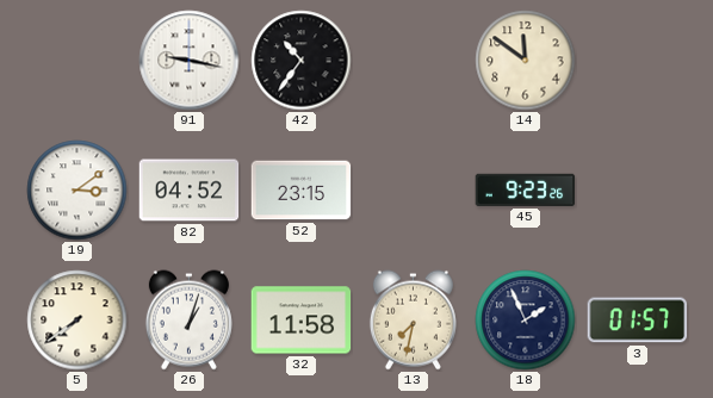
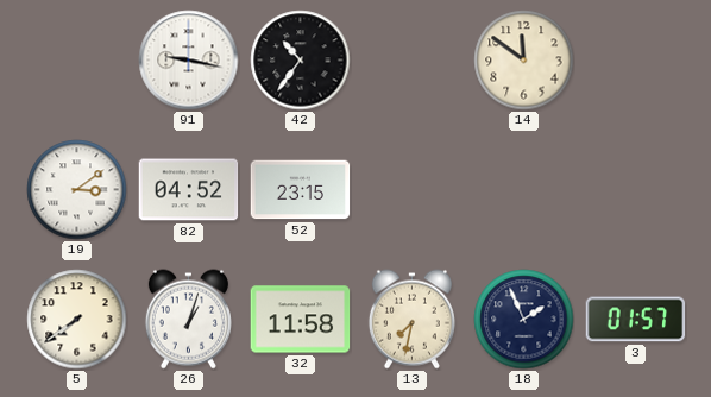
45: 9:23 -> none (526, 189)
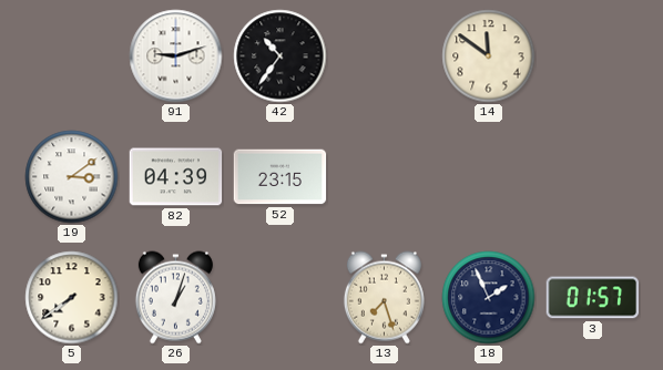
91: 9:17 -> 9:12 (176, 56)
82: 04:52 -> 04:39 (176, 177)
32: 11:58 -> none (301, 320)
13: 7:32 -> 7:27 (384, 298)
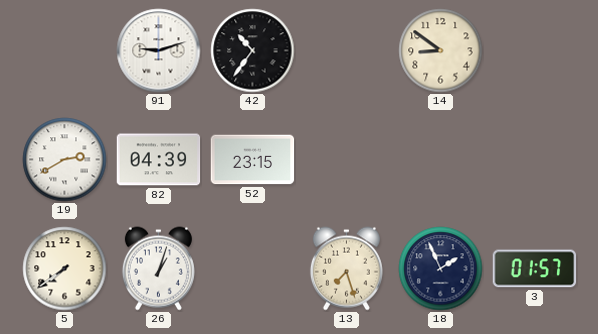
14: 11:51 -> 8:51 (441, 51)
19: 3:09 -> 2:40 (65, 160)
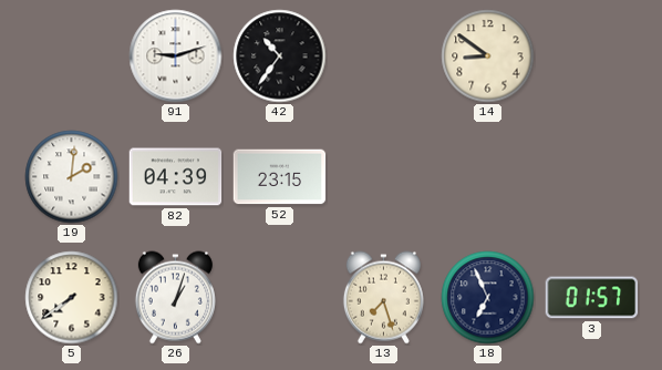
19: 2:40 -> 2:01 (72, 177)
18: 1:56 -> 6:56 (488, 298)
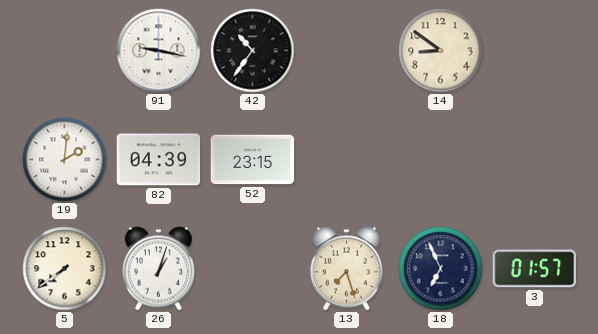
91: 9:12 -> 9:17 (159, 51)
